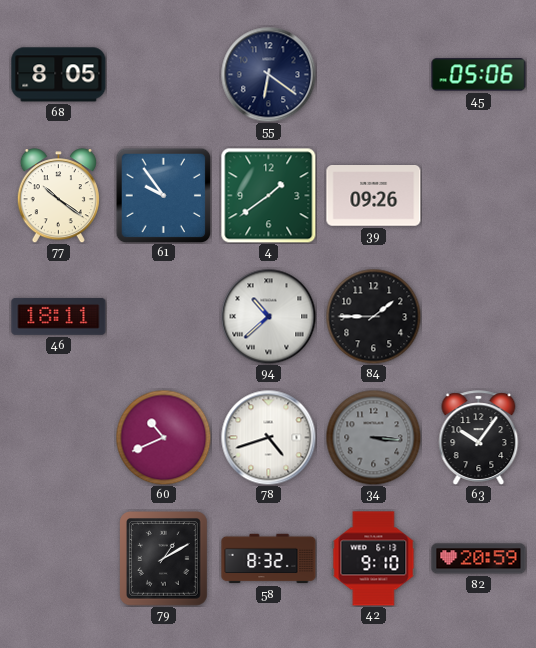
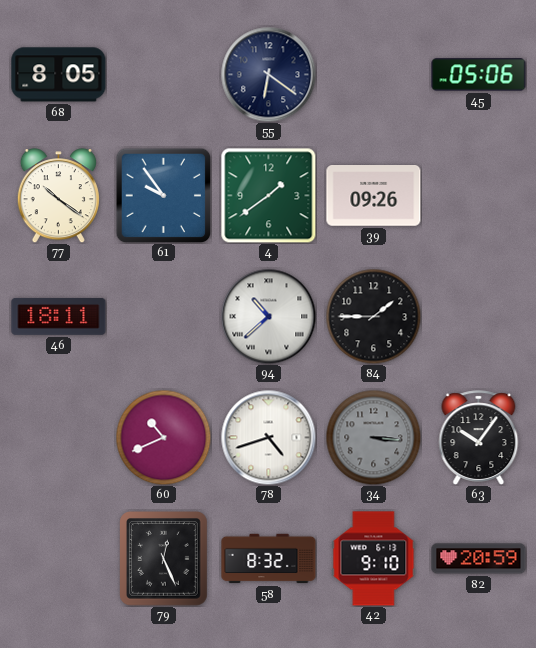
79: 1:10 -> 12:26 (164, 559)
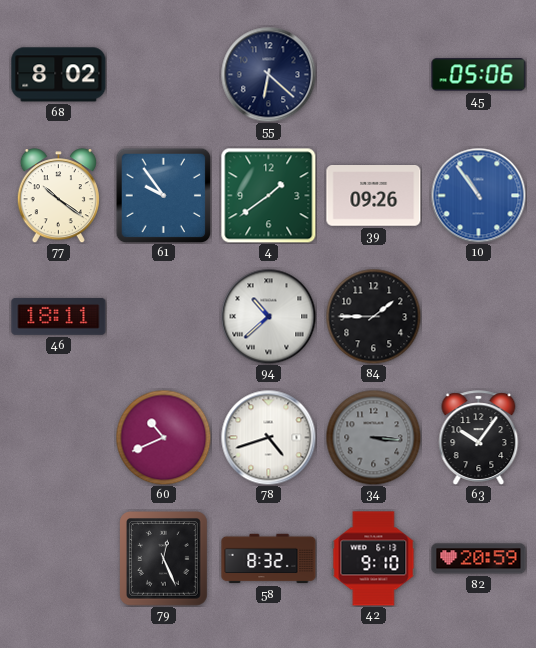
68: 8:05 -> 8:02 (59, 75)
55: 6:21 -> 6:22 (268, 74)
10: none -> 10:54 (478, 195)
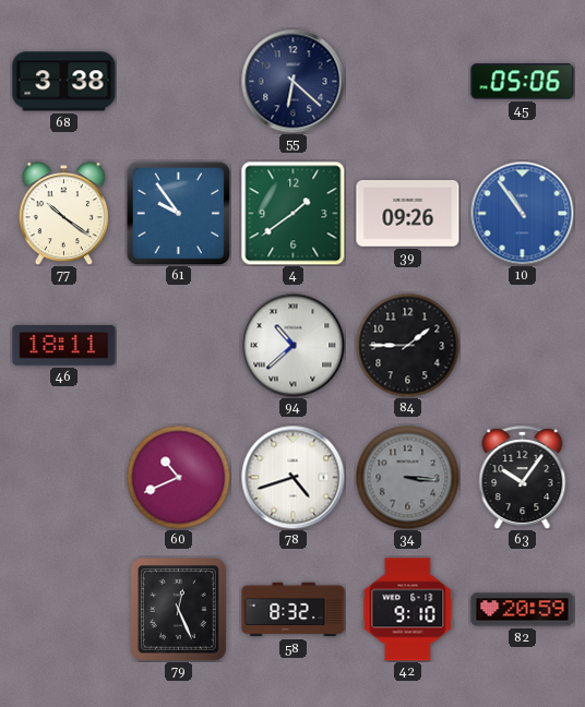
68: 8:02 -> 3:38 (64, 82)
